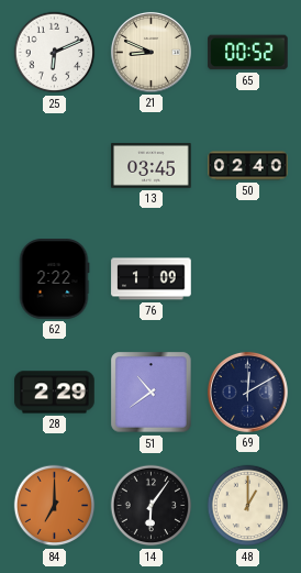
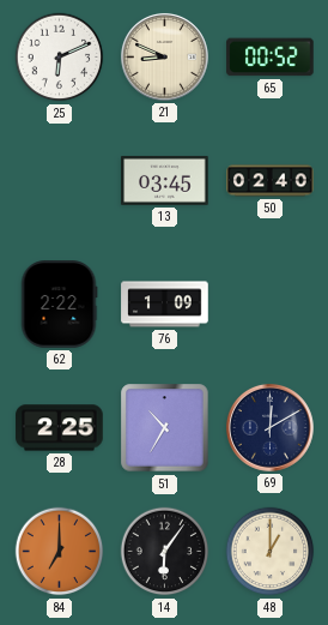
28: 2:29 -> 2:25 (60, 428)
51: 10:39 -> 10:35 (165, 428)
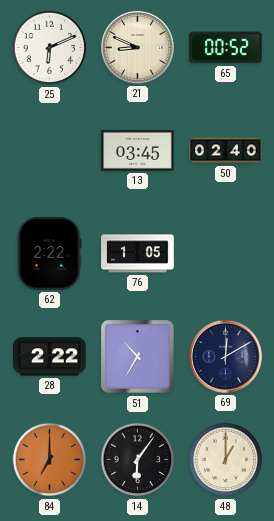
76: 1:09 -> 1:05 (138, 254)
28: 2:25 -> 2:22 (50, 357)
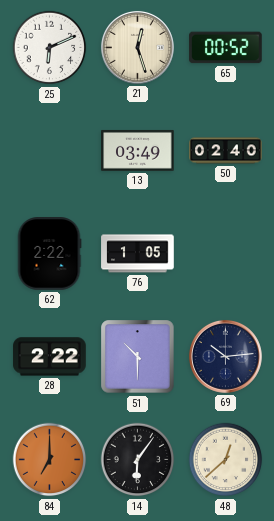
21: 8:49 -> 12:27 (137, 47)
13: 03:45 -> 03:49 (138, 150)
51: 10:35 -> 10:30 (138, 357)
69: 12:10 -> 10:14 (225, 356)
48: 1:00 -> 12:38 (226, 460)
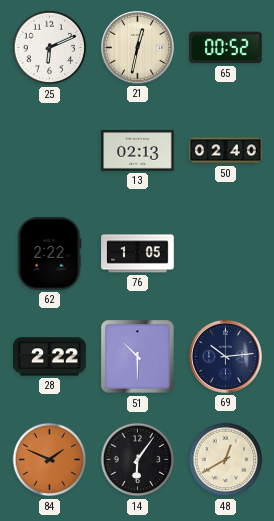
21: 12:27 -> 12:32 (137, 47)
13: 03:49 -> 02:13 (138, 150)
84: 7:00 -> 1:49 (50, 460)
48: 12:38 -> 12:40 (226, 460)
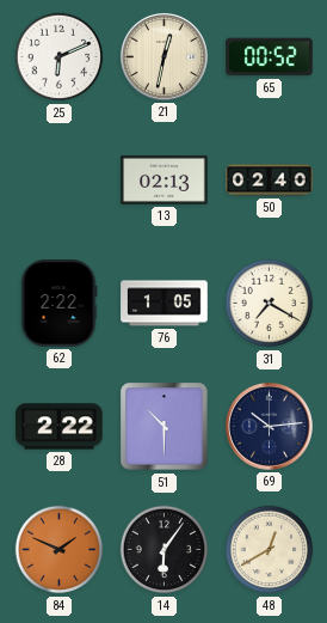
31: none -> 7:20 (270, 304)
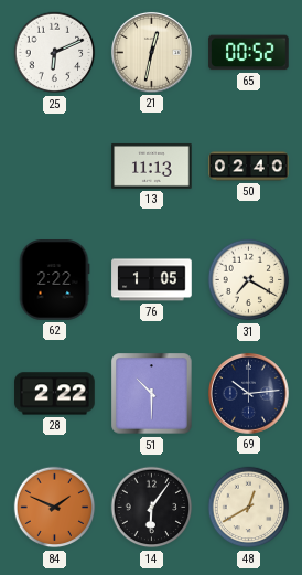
13: 02:13 -> 11:13 (152, 166)
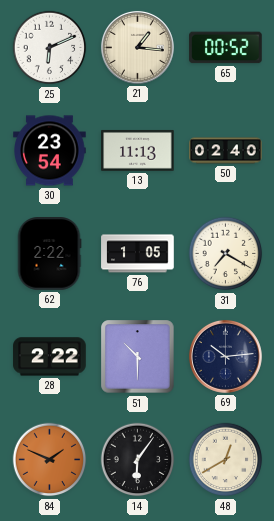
21: 12:32 -> 1:16 (137, 47)
30: none -> 23:54 (50, 151)
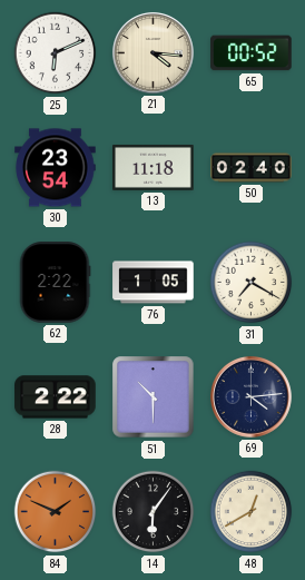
21: 1:16 -> 4:16 (152, 52)
13: 11:13 -> 11:18 (154, 167)
69: 10:14 -> 4:14 (250, 396)
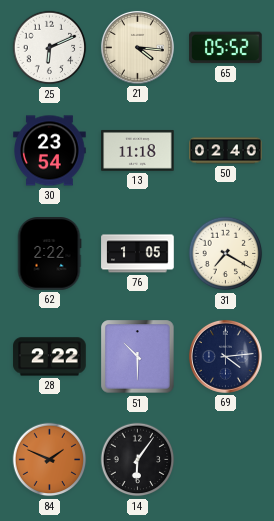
65: 00:52 -> 05:52 (226, 48)
48: 12:40 -> none (252, 512)
